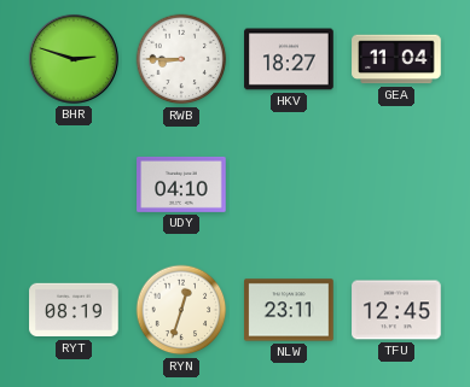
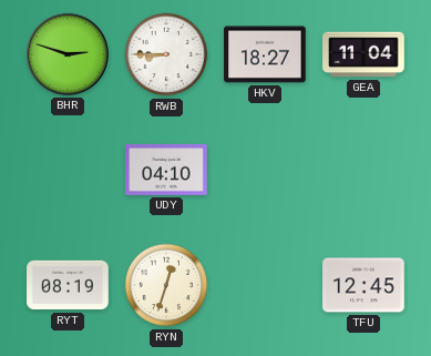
NLW: 23:11 -> none (289, 310)
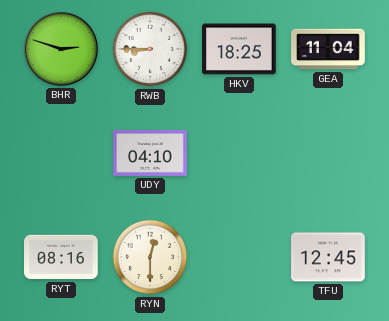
HKV: 18:27 -> 18:25 (239, 49)
RYT: 08:19 -> 08:16 (61, 257)
RYN: 12:33 -> 12:30 (150, 257)
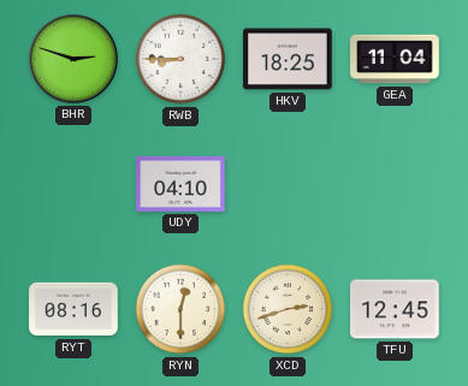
XCD: none -> 2:42 (288, 309)
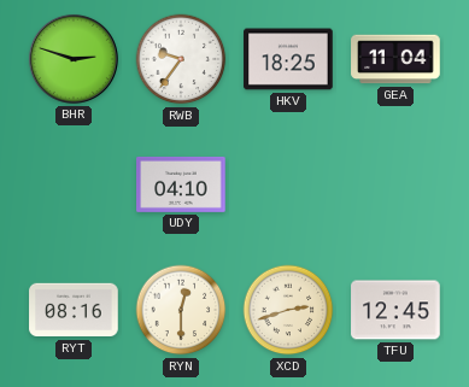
RWB: 8:45 -> 9:36 (181, 59)
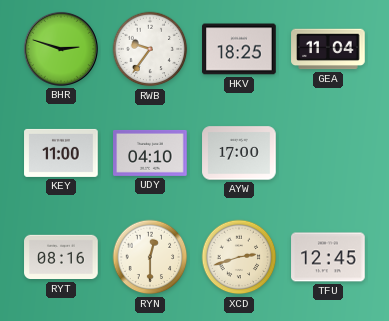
KEY: none -> 11:00 (61, 153)
AYW: none -> 17:00 (239, 153)
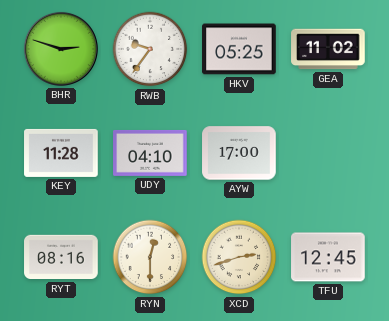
HKV: 18:25 -> 05:25 (239, 49)
GEA: 11:04 -> 11:02 (328, 49)
KEY: 11:00 -> 11:28 (61, 153)
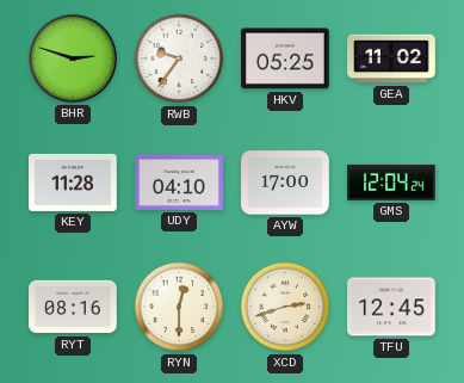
GMS: none -> 12:04 (391, 183)
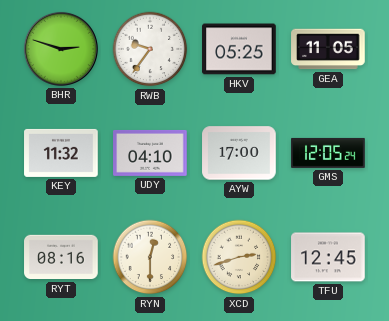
GEA: 11:02 -> 11:05 (328, 49)
KEY: 11:28 -> 11:32 (61, 153)
GMS: 12:04 -> 12:05 (328, 153)
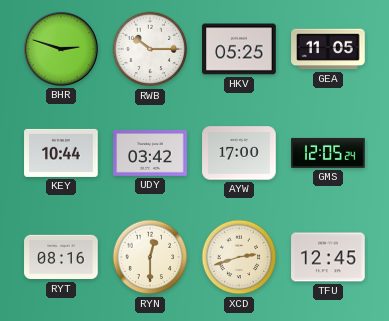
RWB: 9:36 -> 10:15 (150, 49)
KEY: 11:32 -> 10:44 (61, 153)
UDY: 04:10 -> 03:42 (150, 153)
